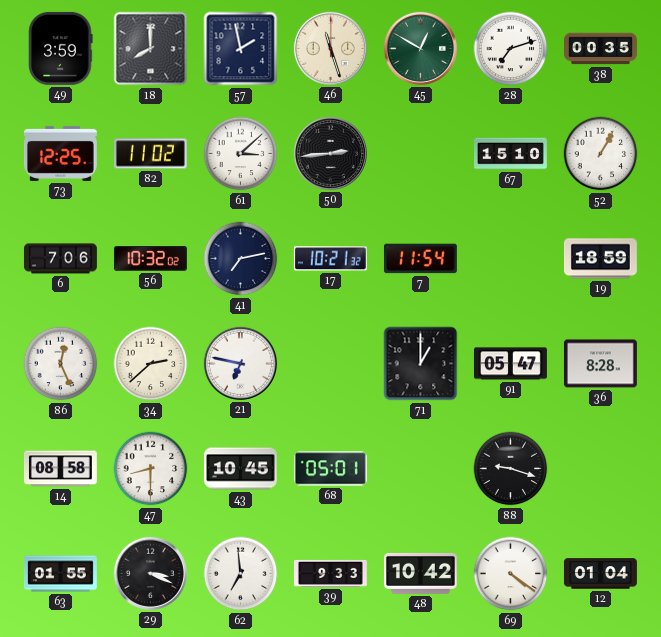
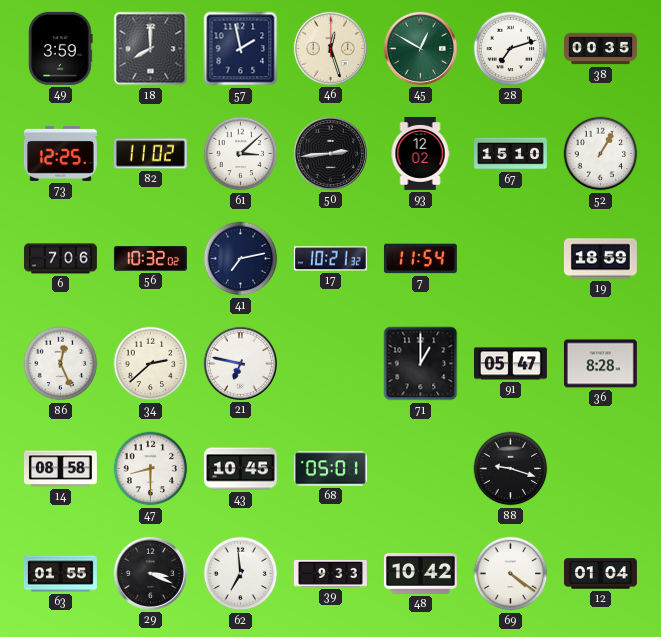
46: 11:27 -> 12:27 (330, 48)
93: none -> 12:02 (420, 153)
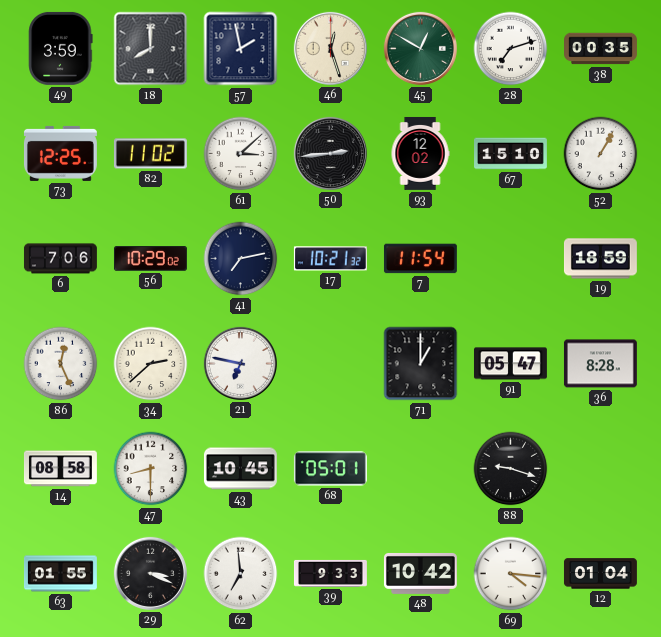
56: 10:32 -> 10:29 (150, 259)
69: 4:21 -> 4:16 (511, 574)
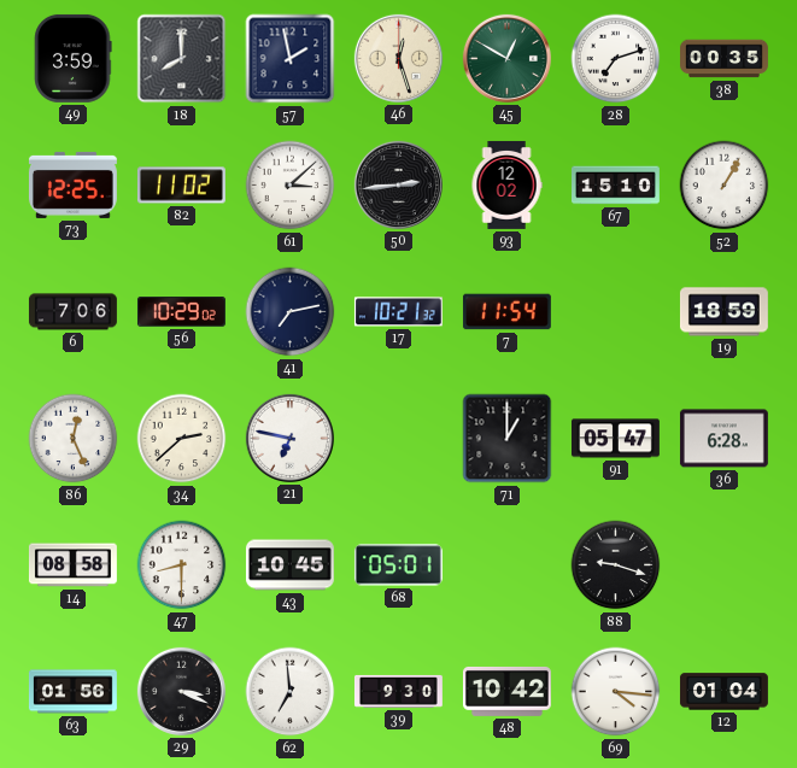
36: 8:28 -> 6:28 (723, 439)
63: 01:55 -> 01:56 (72, 692)
39: 9:33 -> 9:30 (398, 691)
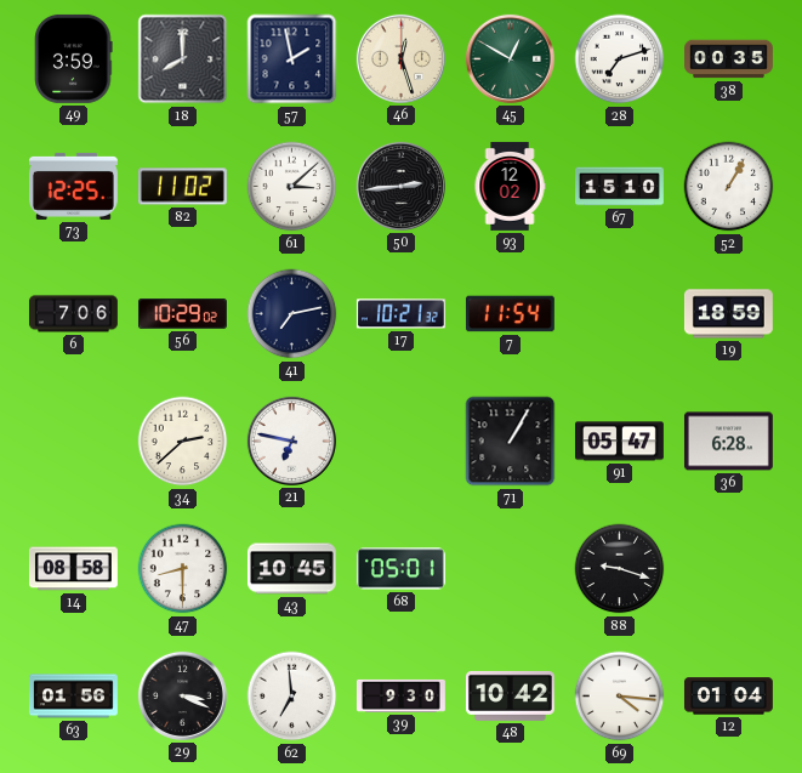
86: 12:26 -> none (74, 439)
71: 1:00 -> 1:05 (511, 442)
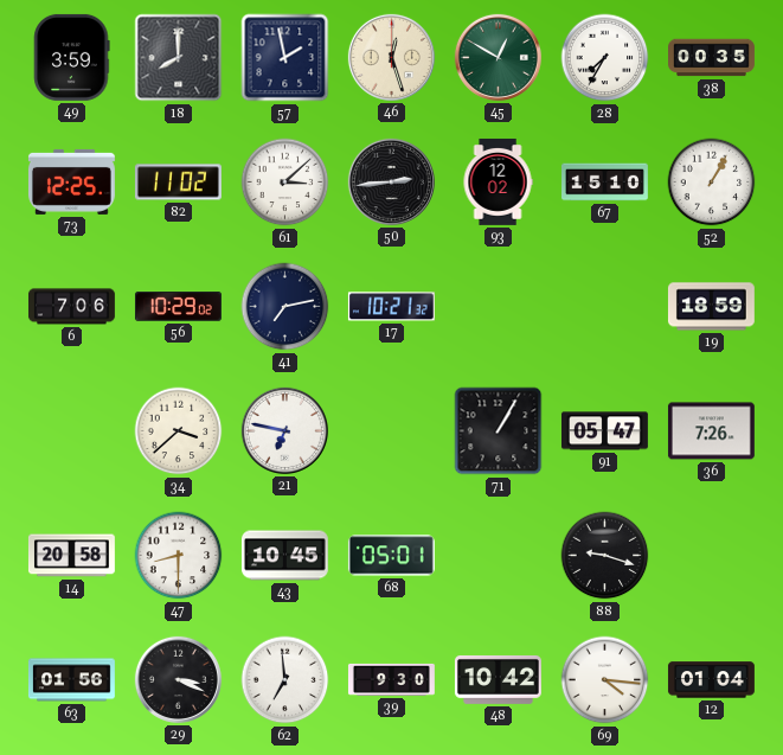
28: 7:12 -> 7:35 (605, 58)
7: 11:54 -> none (510, 314)
34: 2:38 -> 3:38 (179, 431)
36: 6:28 -> 7:26 (711, 431)
14: 08:58 -> 20:58 (71, 556)
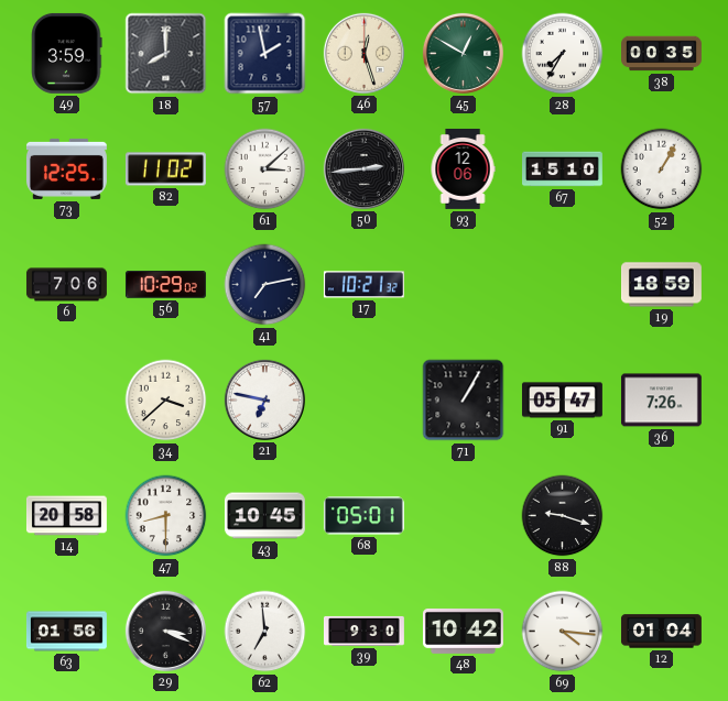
93: 12:02 -> 12:06 (463, 168)
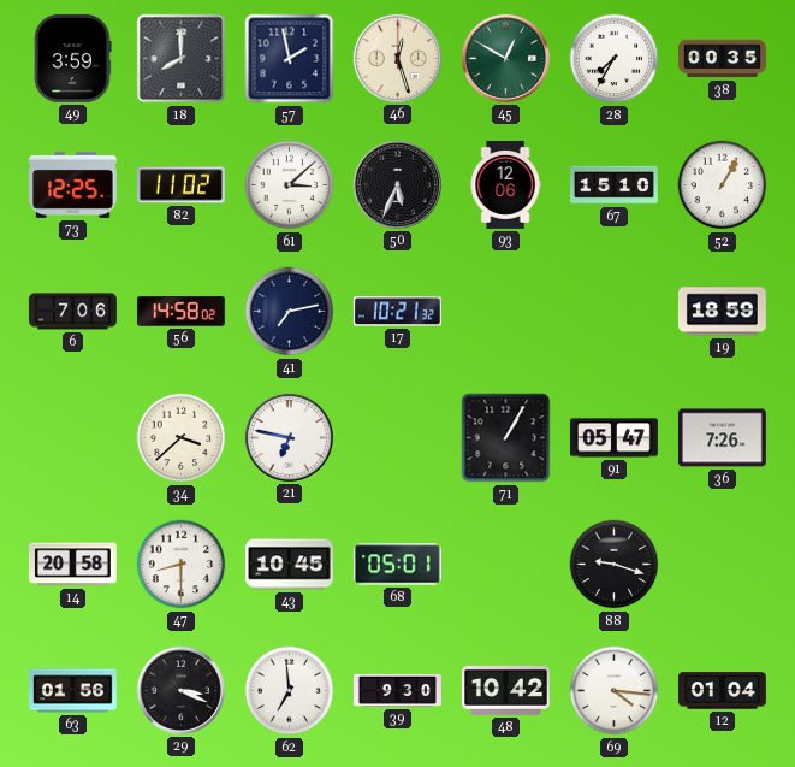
50: 2:44 -> 5:34 (397, 184)
56: 10:29 -> 14:58 (180, 312)
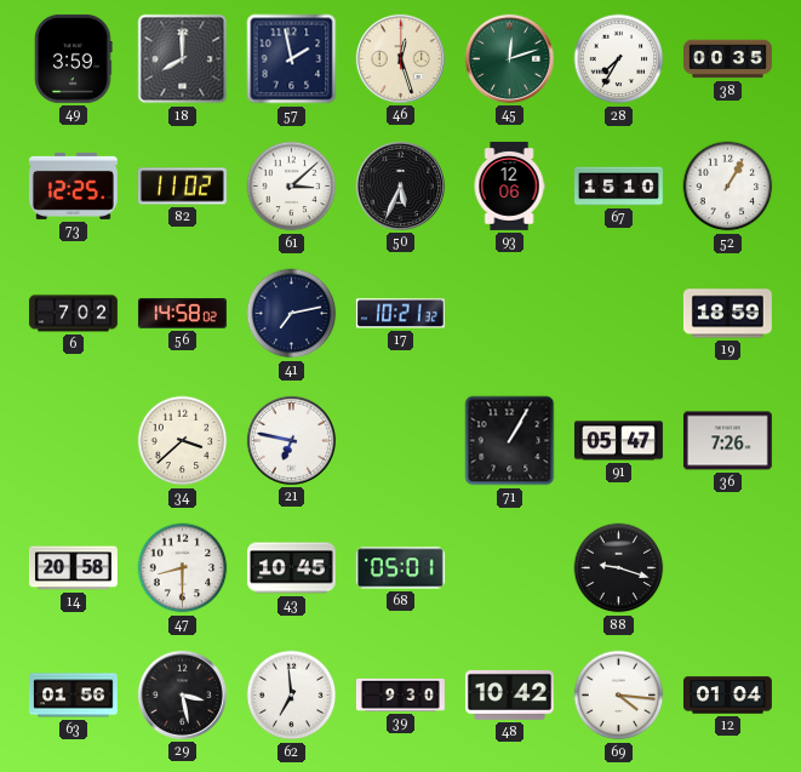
45: 12:50 -> 12:12 (509, 58)
6: 7:06 -> 7:02 (73, 314)
29: 3:19 -> 3:28 (182, 694)
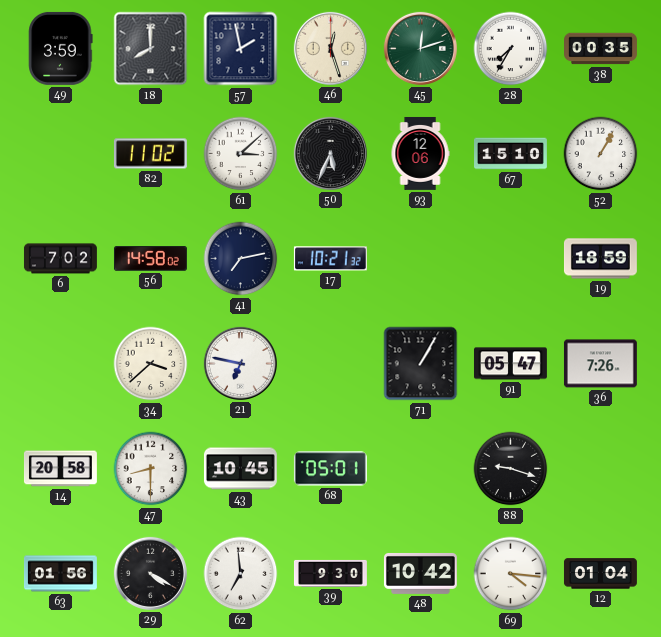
73: 12:25 -> none (73, 185)
29: 3:28 -> 4:20 (150, 573)
